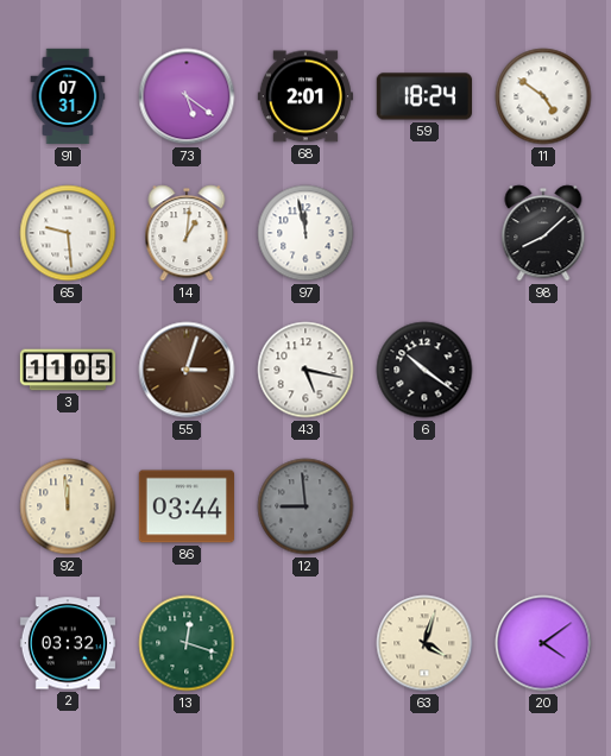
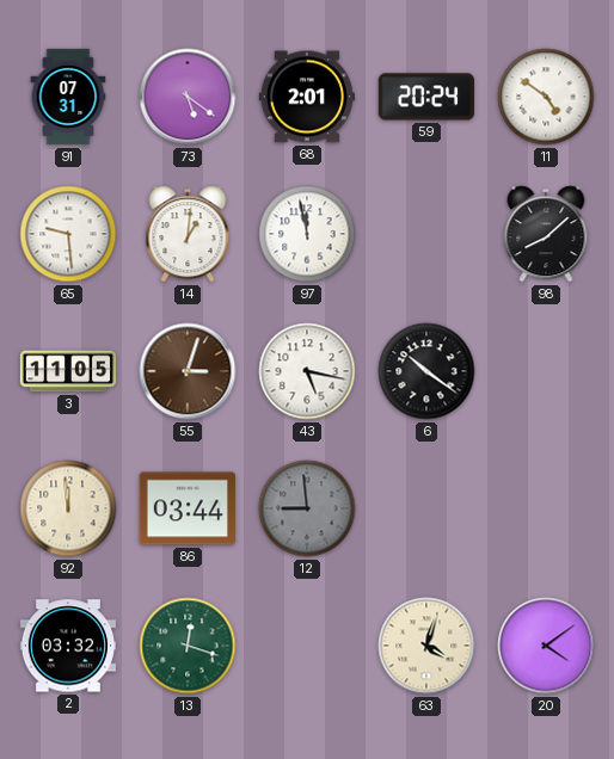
59: 18:24 -> 20:24 (425, 97)
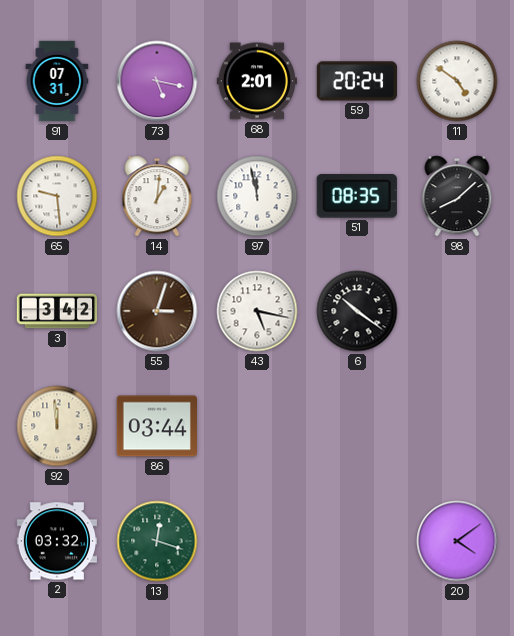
73: 5:21 -> 5:17 (157, 81)
51: none -> 08:35 (357, 197)
3: 11:05 -> 3:42 (57, 311)
12: 8:59 -> none (307, 508)
63: 4:03 -> none (426, 646)
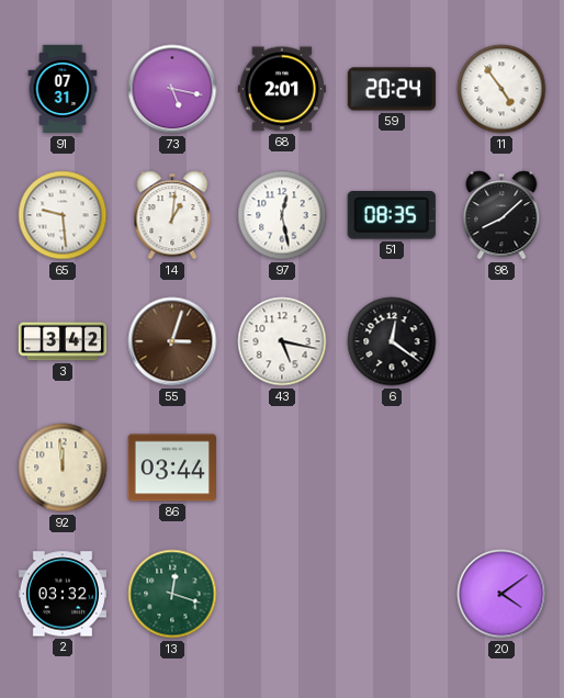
11: 4:51 -> 4:54 (501, 89)
97: 11:58 -> 12:28 (282, 215)
6: 10:21 -> 12:21 (392, 341)
